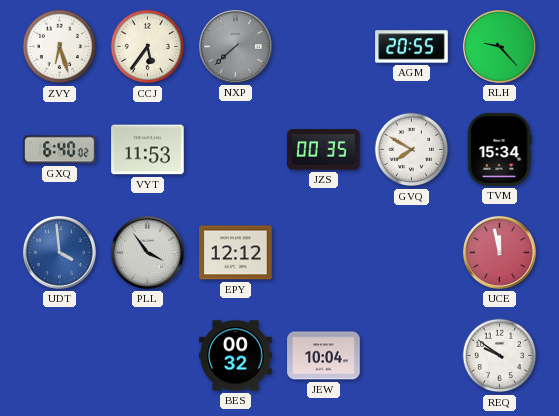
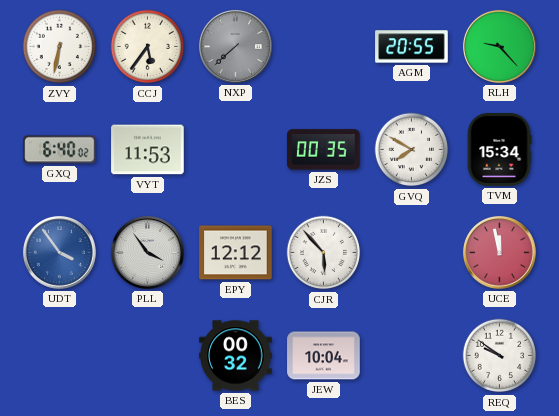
ZVY: 6:27 -> 6:32 (60, 47)
UDT: 3:59 -> 3:54 (60, 253)
CJR: none -> 5:53 (324, 253)
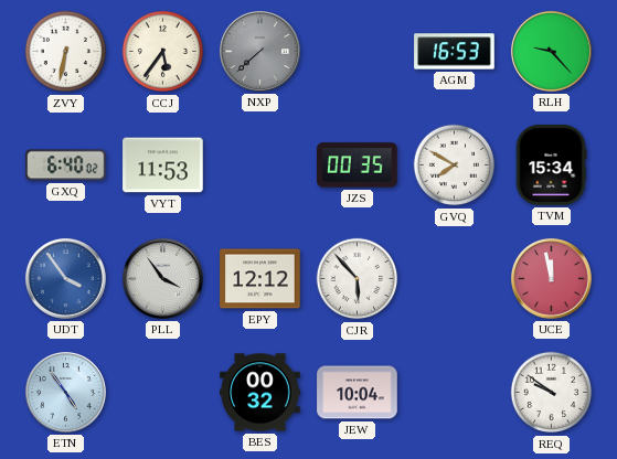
AGM: 20:55 -> 16:53 (455, 52)
ETN: none -> 4:54 (66, 393)
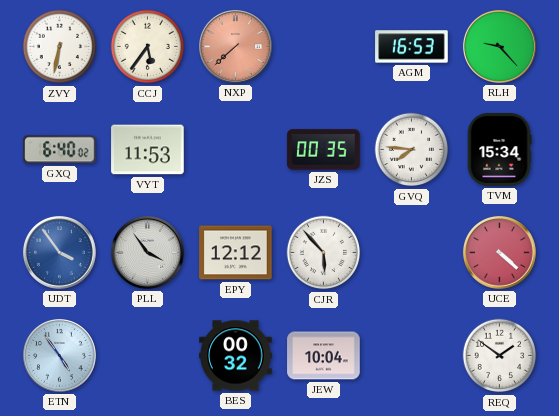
NXP dial: grey -> salmon (236, 47)
GVQ: 7:50 -> 7:46 (412, 150)
UCE: 11:58 -> 4:22 (500, 253)
REQ: 9:51 -> 1:51 (500, 356)
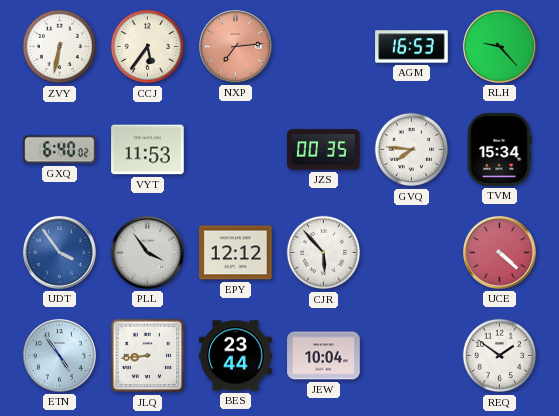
NXP: 7:38 -> 7:14 (236, 47)
JLQ: none -> 8:44 (148, 356)
BES: 00:32 -> 23:44 (236, 356)
